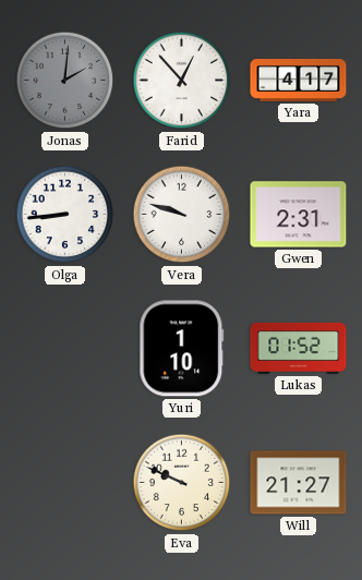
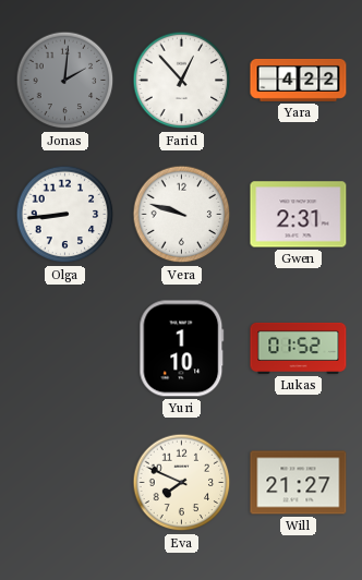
Yara: 4:17 -> 4:22 (299, 80)
Eva: 9:49 -> 7:49 (182, 483)
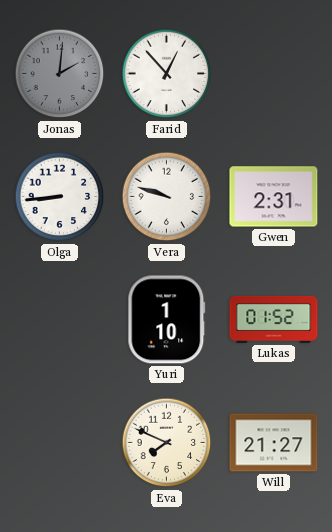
Yara: 4:22 -> none (299, 80)
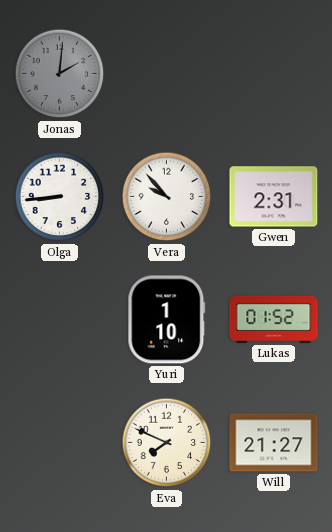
Farid: 12:53 -> none (167, 74)
Vera: 9:48 -> 9:53 (167, 197)
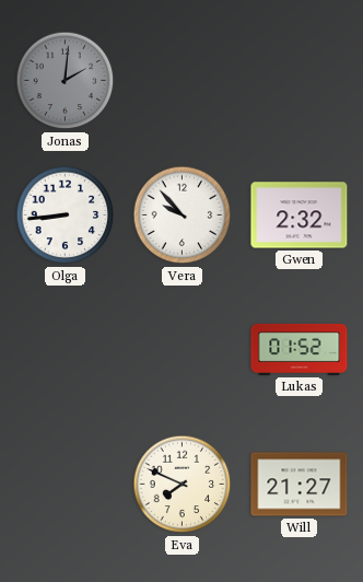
Gwen: 2:31 -> 2:32 (300, 216)
Yuri: 1:10 -> none (167, 320)
